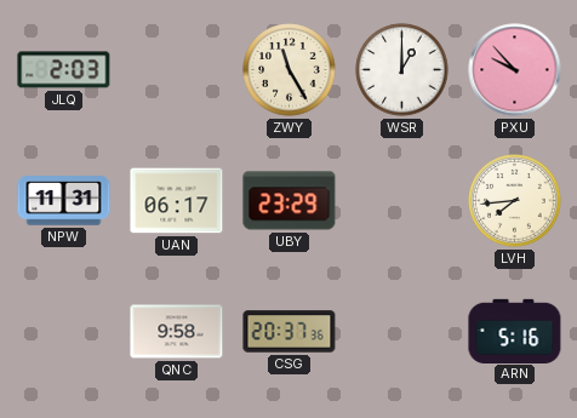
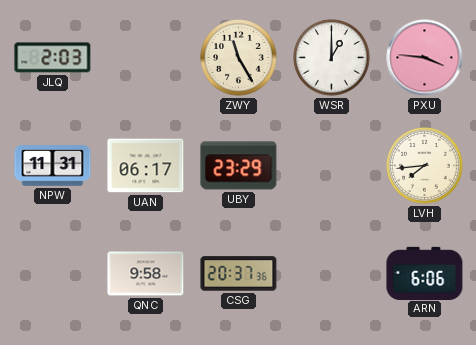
PXU: 9:53 -> 3:46 (425, 58)
ARN: 5:16 -> 6:06 (425, 273)
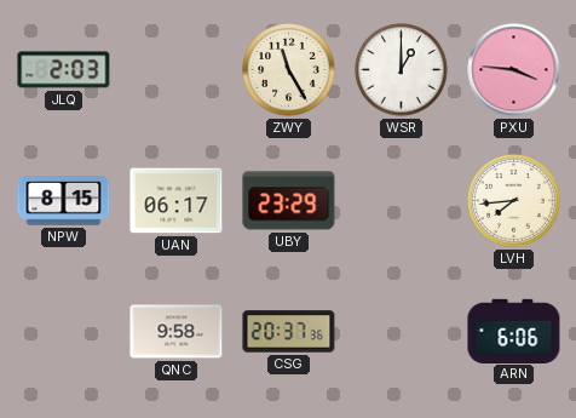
NPW: 11:31 -> 8:15 (64, 201)
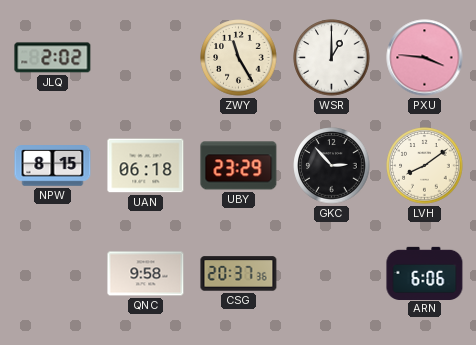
JLQ: 2:03 -> 2:02 (53, 58)
UAN: 06:17 -> 06:18 (146, 166)
GKC: none -> 2:53 (332, 166)
LVH: 7:44 -> 8:09 (425, 166)
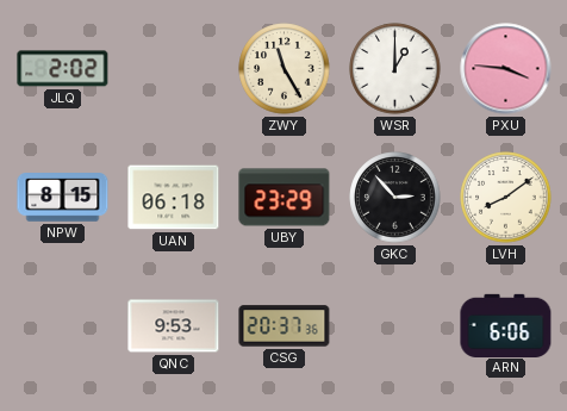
QNC: 9:58 -> 9:53 (174, 326)
